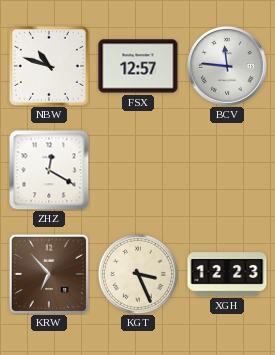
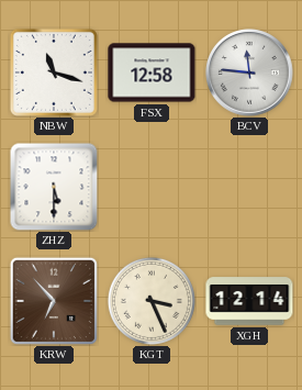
NBW: 10:48 -> 11:18 (54, 73)
FSX: 12:57 -> 12:58 (152, 73)
ZHZ: 12:20 -> 5:30 (54, 187)
XGH: 12:23 -> 12:14 (249, 301)
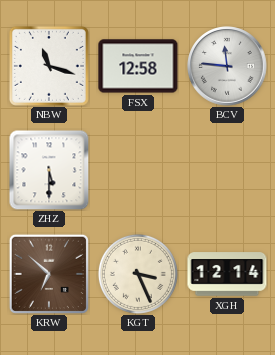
KRW: 6:53 -> 6:52 (49, 274)
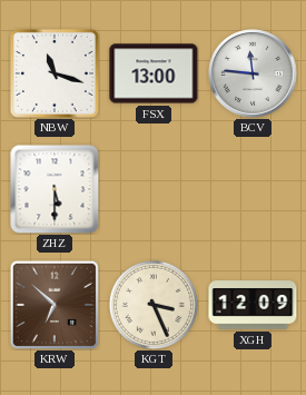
FSX: 12:58 -> 13:00 (154, 73)
XGH: 12:14 -> 12:09 (253, 305)
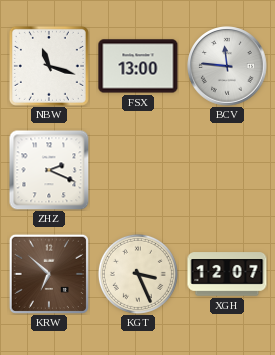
ZHZ: 5:30 -> 2:19 (49, 170)
XGH: 12:09 -> 12:07 (227, 274)
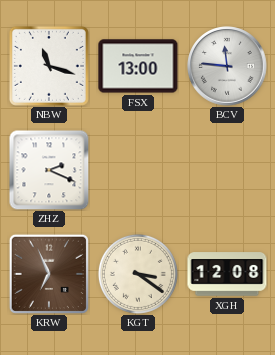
KRW: 6:52 -> 6:56 (49, 274)
KGT: 3:26 -> 3:21 (138, 274)
XGH: 12:07 -> 12:08 (227, 274)
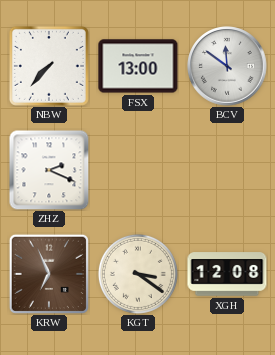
NBW: 11:18 -> 7:37 (49, 66)
BCV: 11:46 -> 11:51 (227, 66)
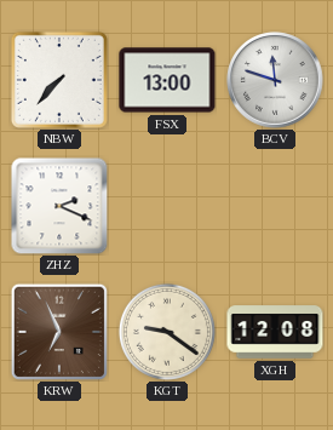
BCV: 11:51 -> 11:48 (275, 80)
KGT: 3:21 -> 9:21 (167, 332)
